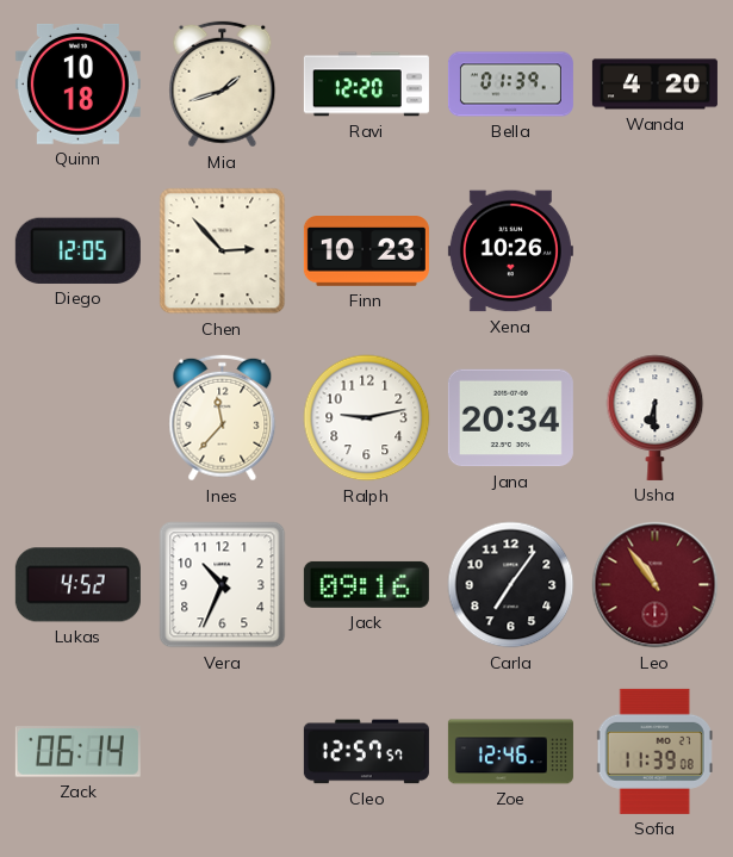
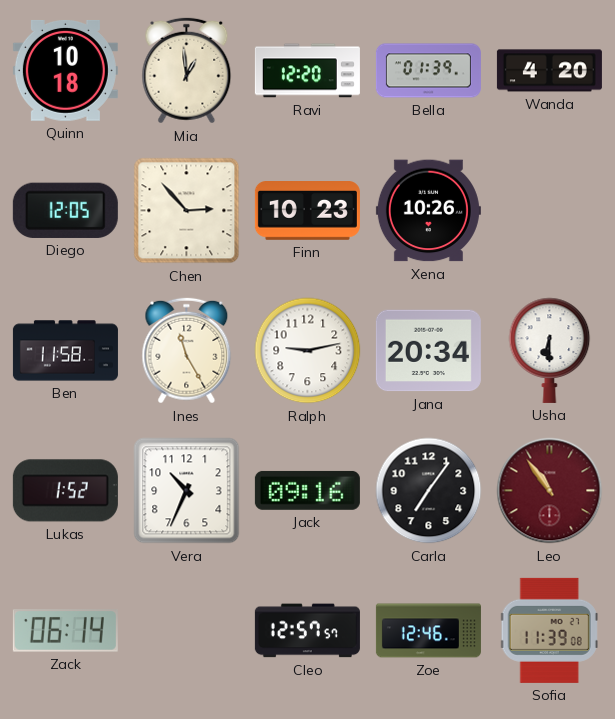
Mia: 1:42 -> 12:59 (187, 71)
Ben: none -> 11:58 (65, 351)
Ines: 11:37 -> 11:25 (187, 351)
Lukas: 4:52 -> 1:52 (65, 491)
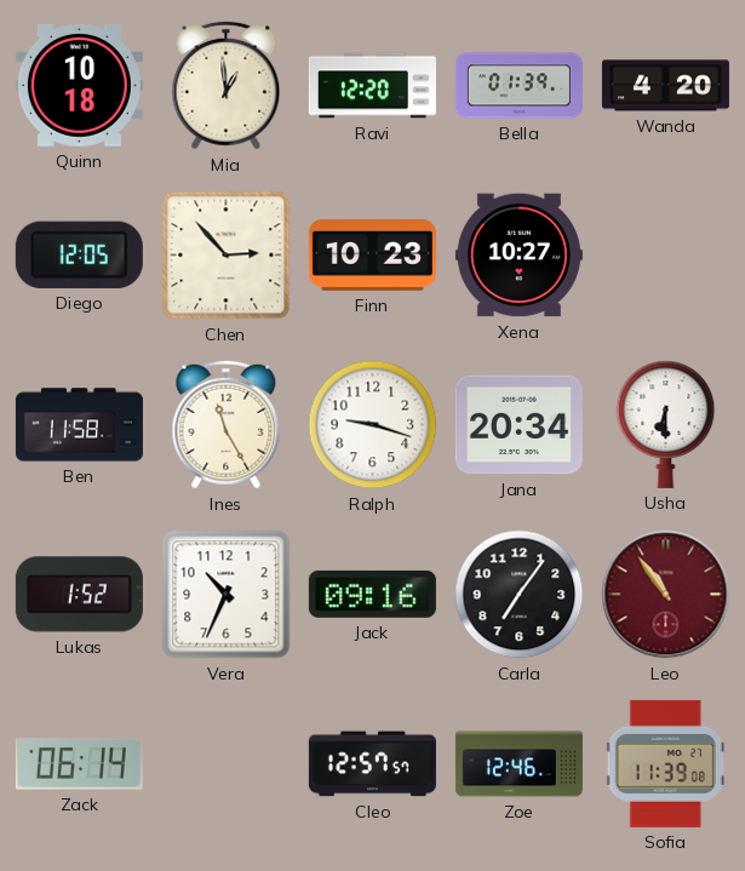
Xena: 10:26 -> 10:27 (518, 256)
Ralph: 9:13 -> 9:18 (373, 425)
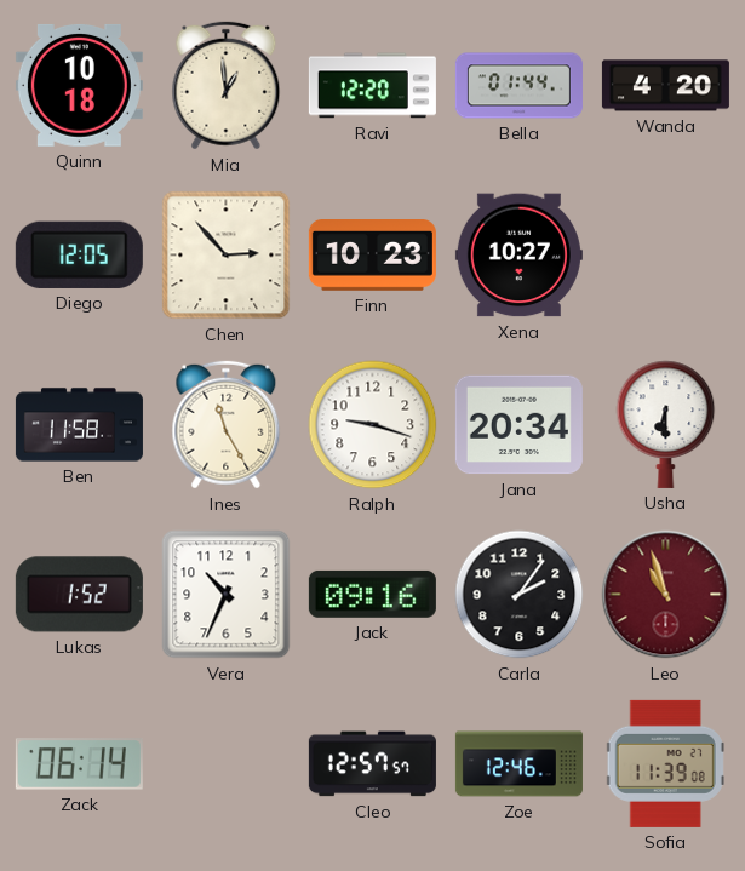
Bella: 01:39 -> 01:44 (518, 86)
Carla: 7:06 -> 2:06 (520, 595)
Leo: 10:54 -> 10:57 (666, 595)
